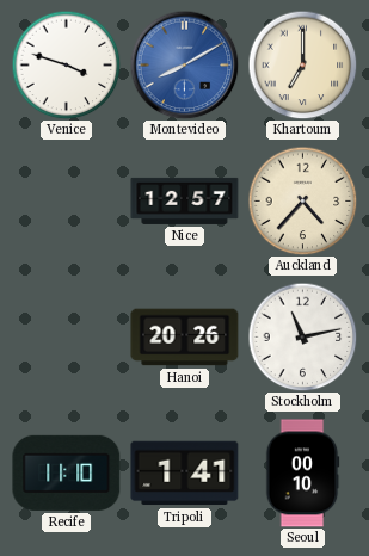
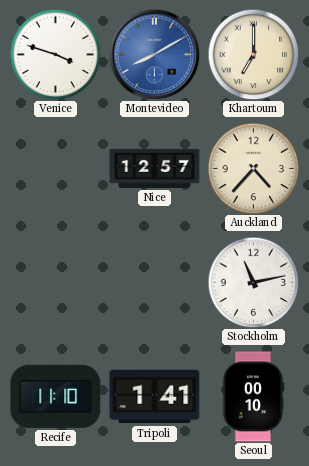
Hanoi: 20:26 -> none (185, 338)
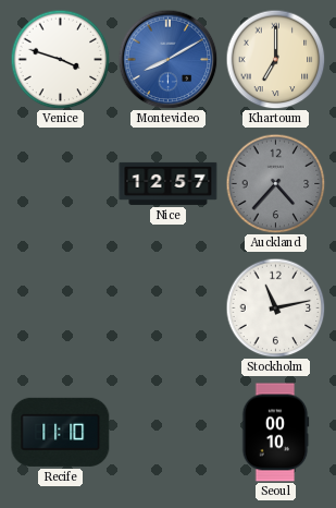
Auckland dial: cream -> grey (275, 183)
Tripoli: 1:41 -> none (155, 397)
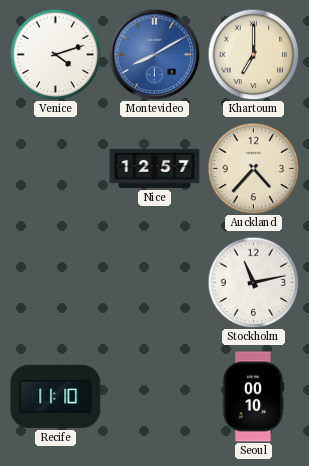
Venice: 3:48 -> 4:12 (55, 54)
Auckland dial: grey -> cream (253, 168)
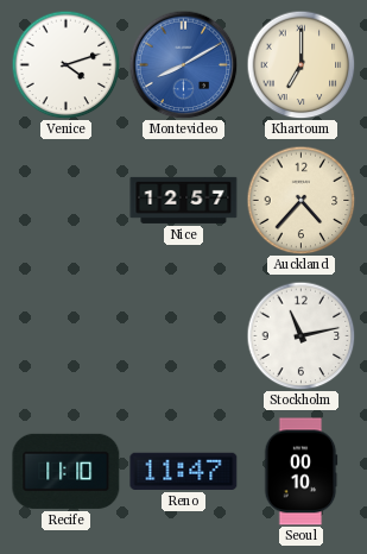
Reno: none -> 11:47 (184, 471)
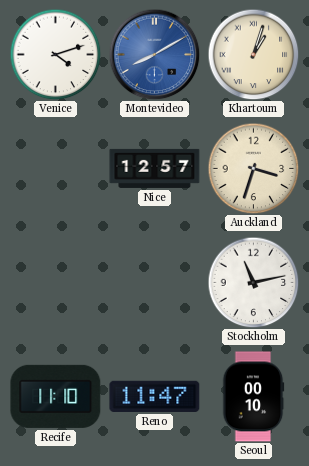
Khartoum: 7:00 -> 1:03 (253, 54)
Auckland: 4:37 -> 3:33 (253, 168)
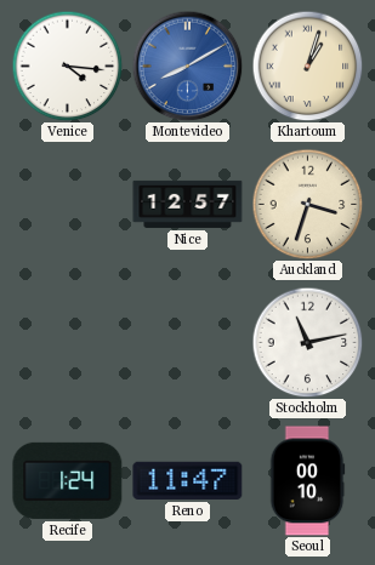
Venice: 4:12 -> 4:16 (67, 65)
Recife: 11:10 -> 1:24 (68, 480)
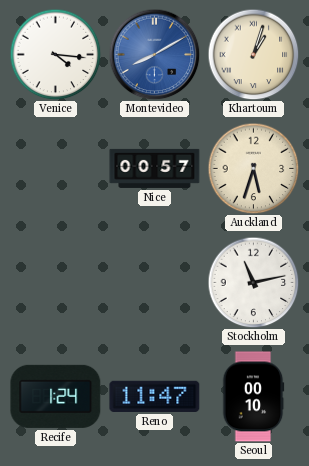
Nice: 12:57 -> 00:57 (155, 168)
Auckland: 3:33 -> 5:33 (253, 168)
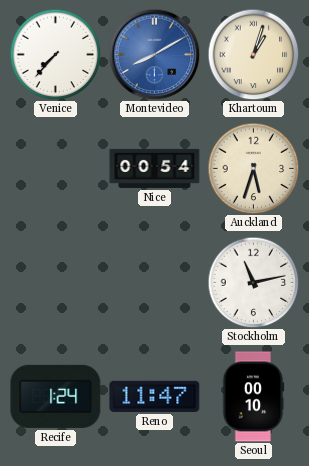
Venice: 4:16 -> 7:37 (55, 54)
Nice: 00:57 -> 00:54 (155, 168)
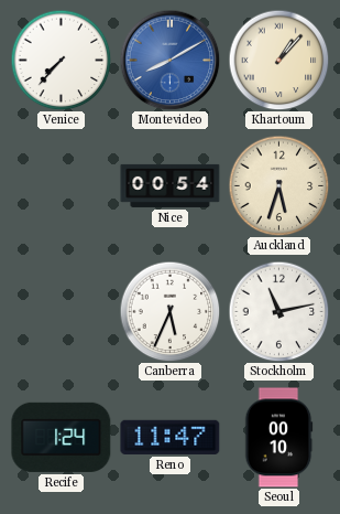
Khartoum: 1:03 -> 1:07 (278, 60)
Canberra: none -> 5:34 (169, 311)
